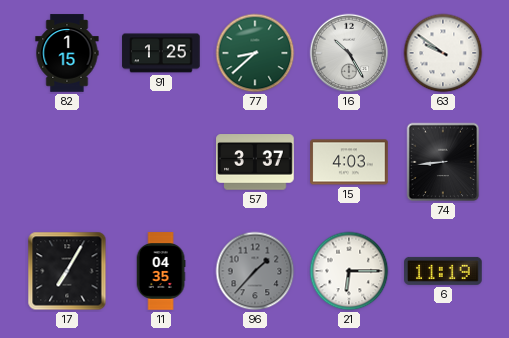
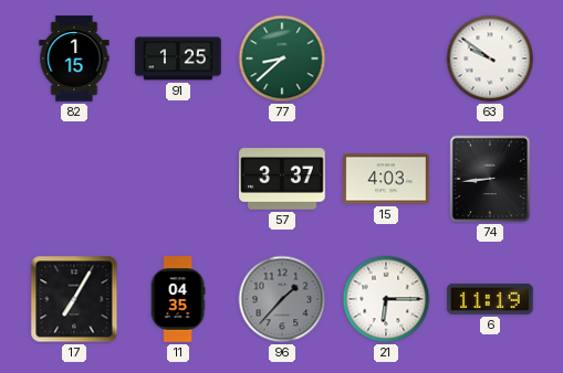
16: 10:25 -> none (349, 53)
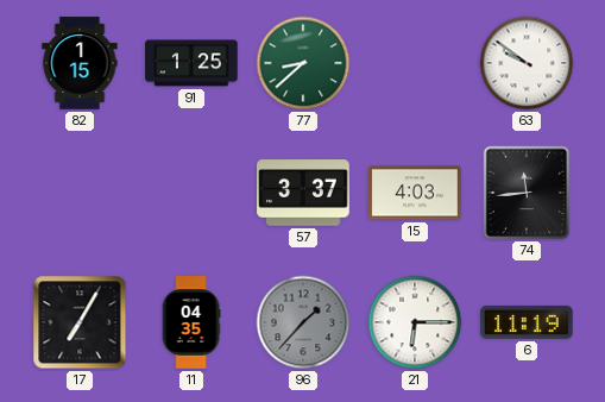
74: 8:44 -> 11:44 (527, 193)
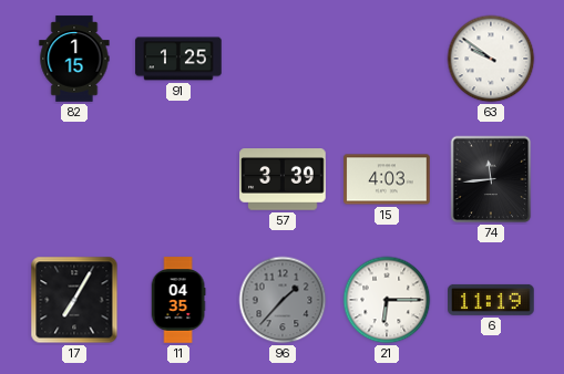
77: 8:38 -> none (303, 63)
57: 3:37 -> 3:39 (283, 179)
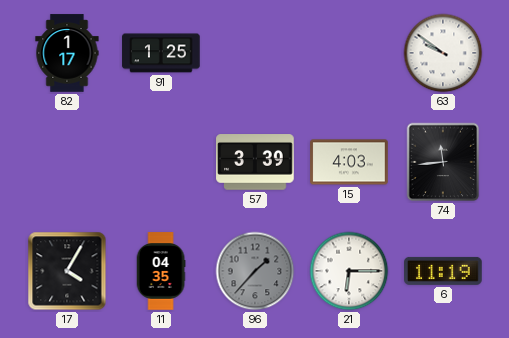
82: 1:15 -> 1:17 (67, 53)
17: 7:05 -> 4:05 (67, 271)
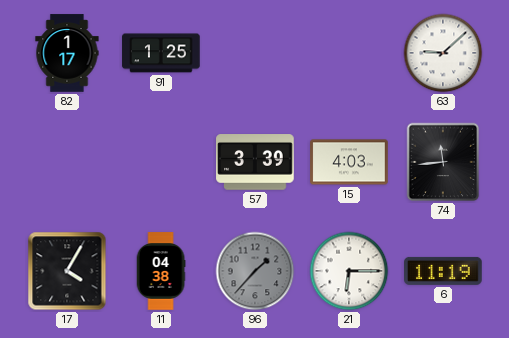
63: 9:51 -> 9:08 (443, 53)
11: 04:35 -> 04:38 (161, 271)
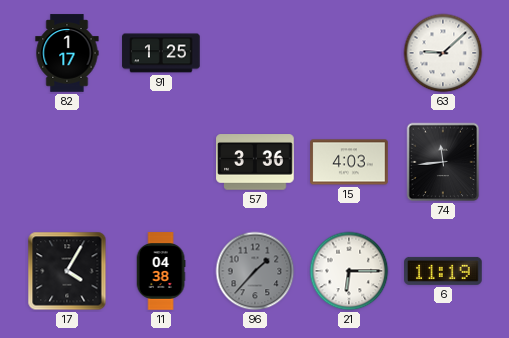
57: 3:39 -> 3:36 (255, 162)
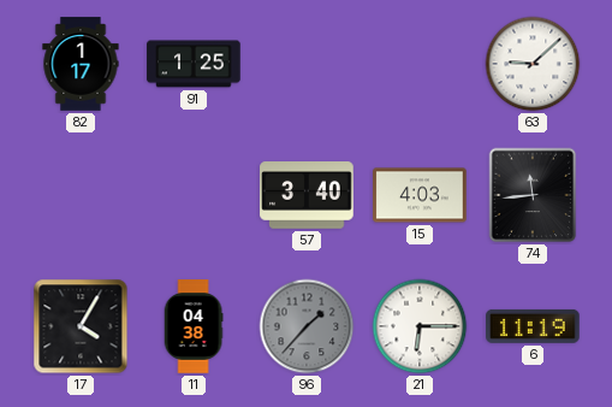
57: 3:36 -> 3:40 (307, 195)
